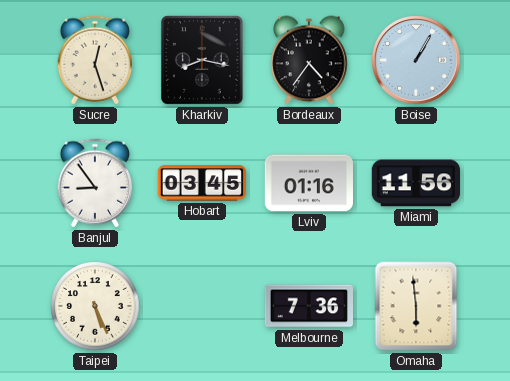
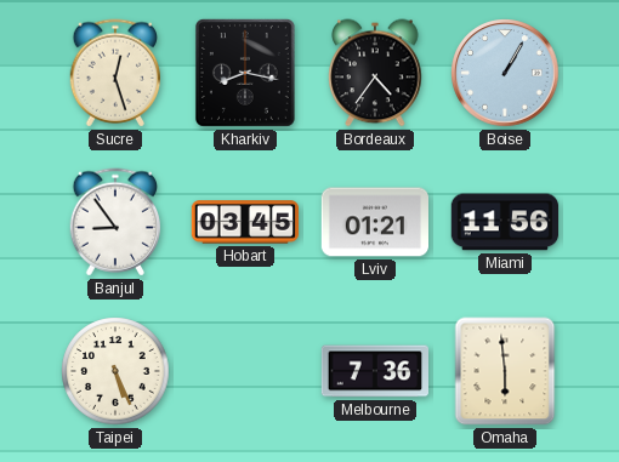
Lviv: 01:16 -> 01:21 (374, 222)
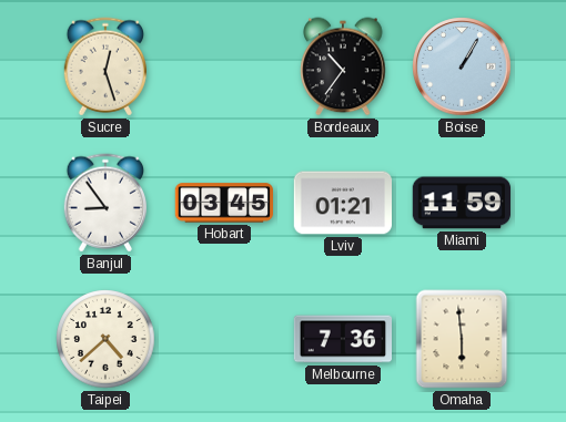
Kharkiv: 8:17 -> none (245, 73)
Bordeaux: 4:36 -> 10:36 (343, 66)
Miami: 11:56 -> 11:59 (461, 203)
Taipei: 5:26 -> 4:38 (105, 339)
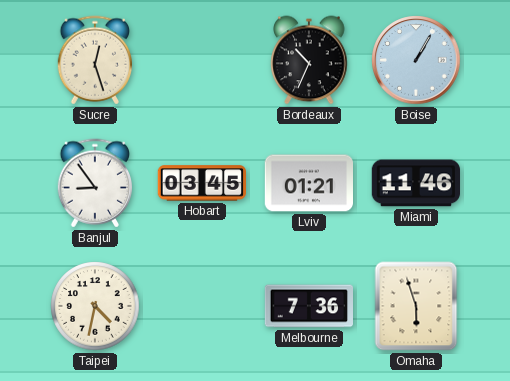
Bordeaux: 10:36 -> 10:34 (309, 60)
Miami: 11:59 -> 11:46 (415, 183)
Taipei: 4:38 -> 4:32 (95, 306)
Omaha: 5:59 -> 5:57 (416, 306)
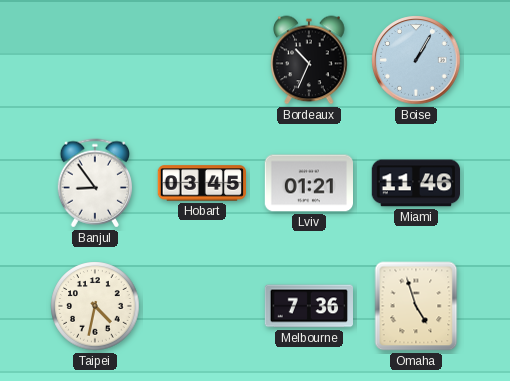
Sucre: 12:27 -> none (94, 60)
Omaha: 5:57 -> 4:57 (416, 306)
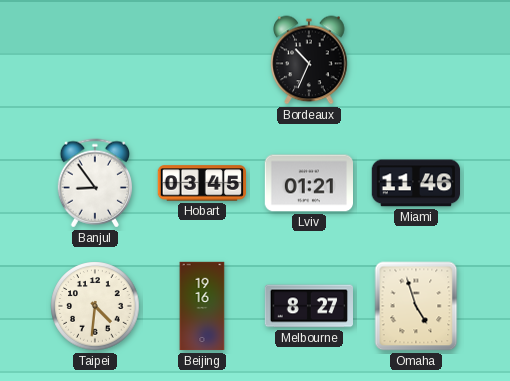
Boise: 1:05 -> none (416, 60)
Taipei: 4:32 -> 4:31 (95, 306)
Beijing: none -> 19:16 (202, 306)
Melbourne: 7:36 -> 8:27 (308, 306)
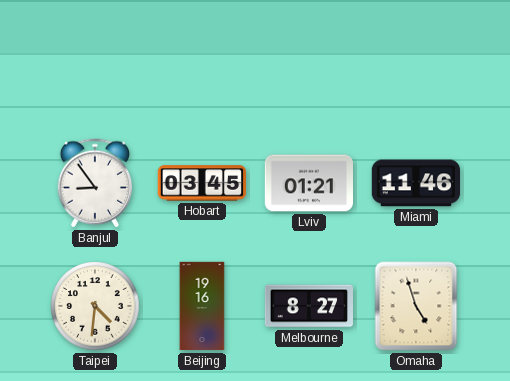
Bordeaux: 10:34 -> none (309, 60)
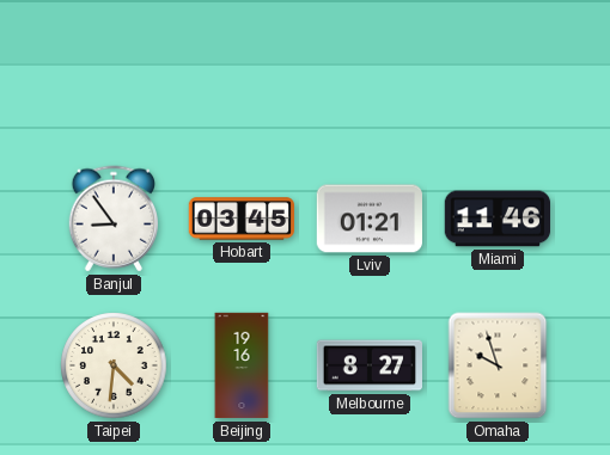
Omaha: 4:57 -> 9:57 (498, 365)
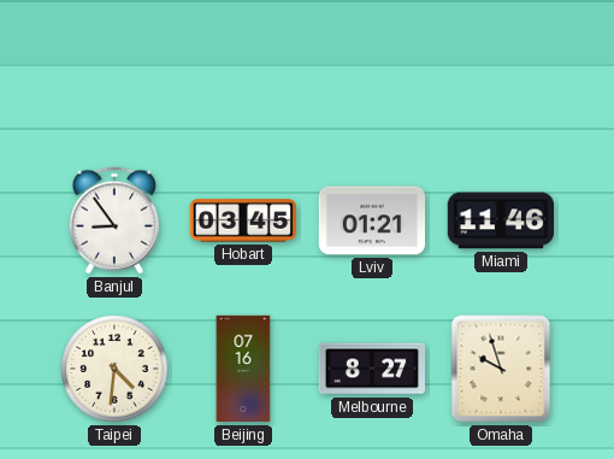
Beijing: 19:16 -> 07:16 (243, 369)
